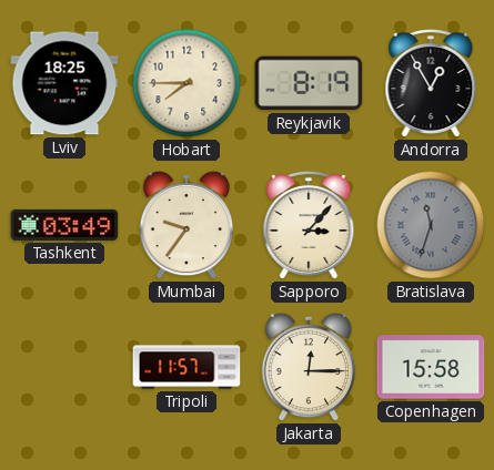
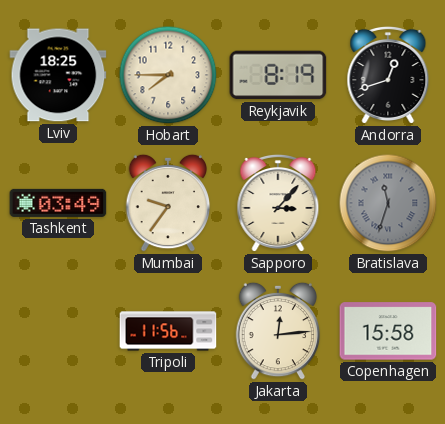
Andorra: 12:55 -> 12:42 (388, 75)
Tripoli: 11:57 -> 11:56 (168, 331)
Jakarta: 12:15 -> 12:14 (278, 331)
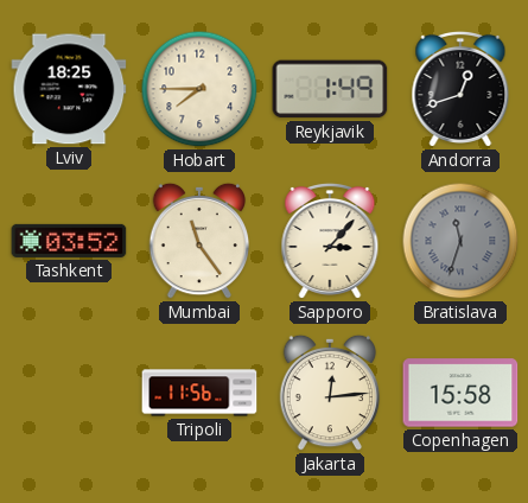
Reykjavik: 8:19 -> 1:49 (330, 89)
Tashkent: 03:49 -> 03:52 (69, 241)
Mumbai: 9:36 -> 11:24 (199, 241)
